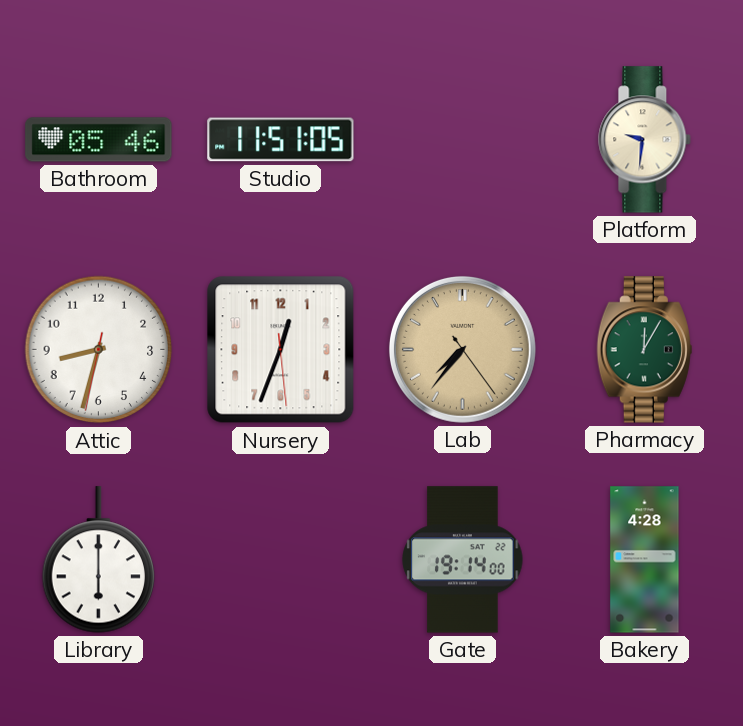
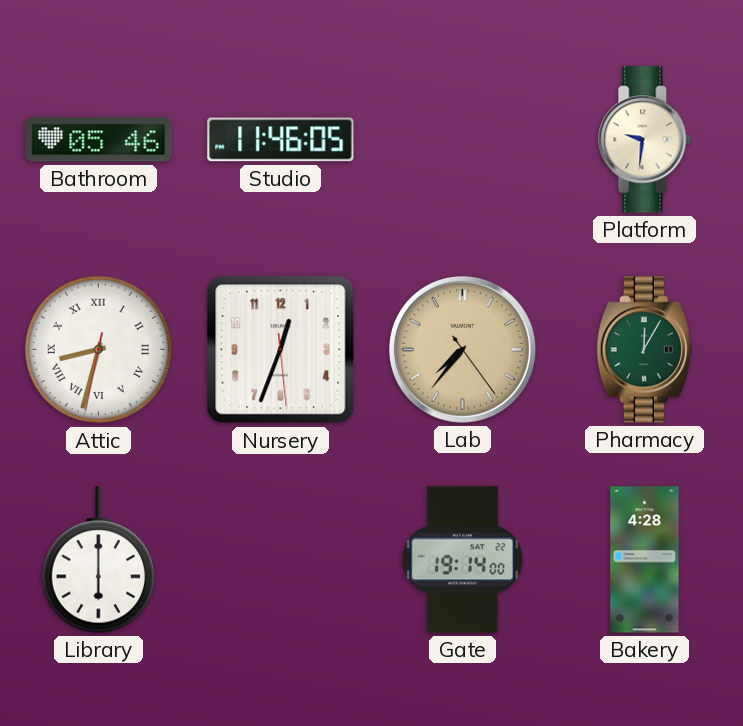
Studio: 11:51 -> 11:46 (281, 140)
Attic numerals: Arabic -> Roman (99, 350)
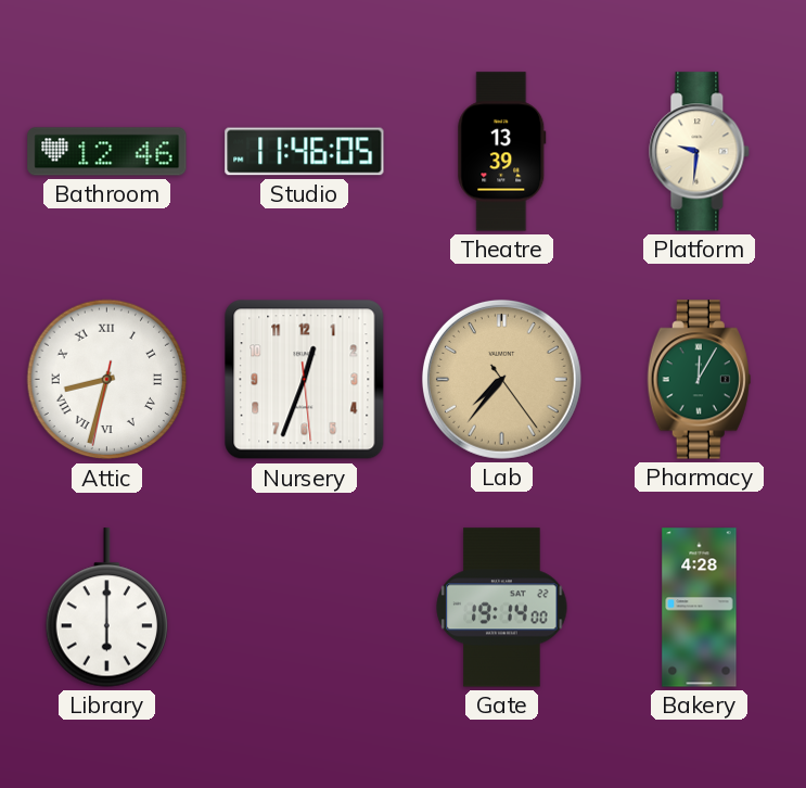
Bathroom: 05:46 -> 12:46 (107, 152)
Theatre: none -> 13:39 (502, 152)
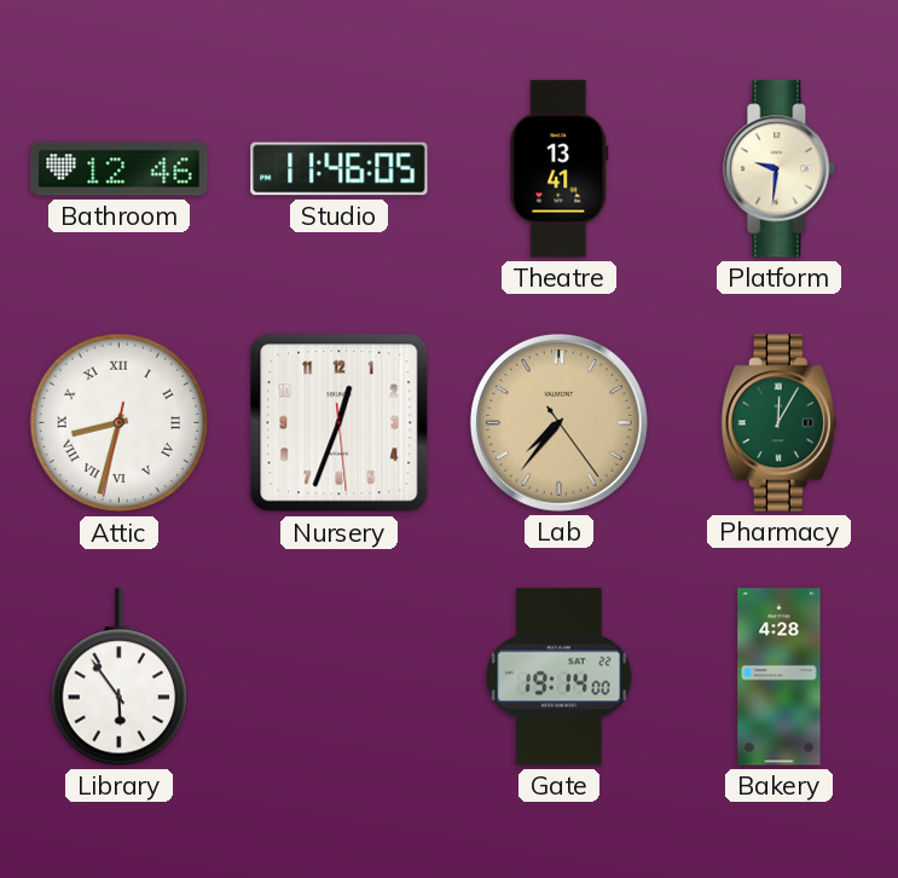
Theatre: 13:39 -> 13:41 (560, 169)
Library: 6:00 -> 5:54 (120, 677)
